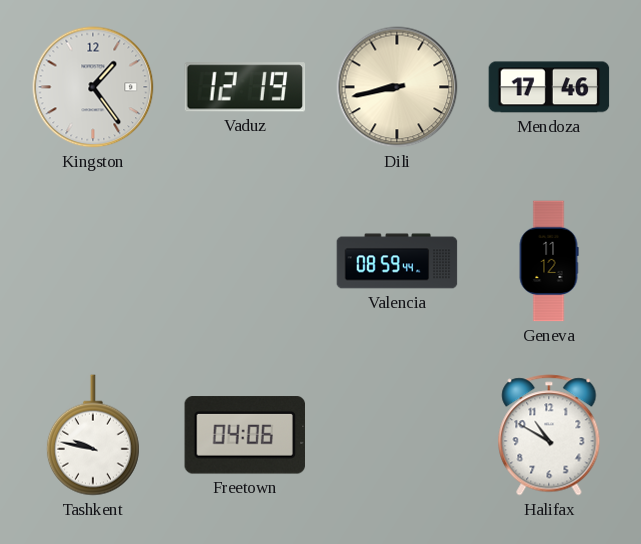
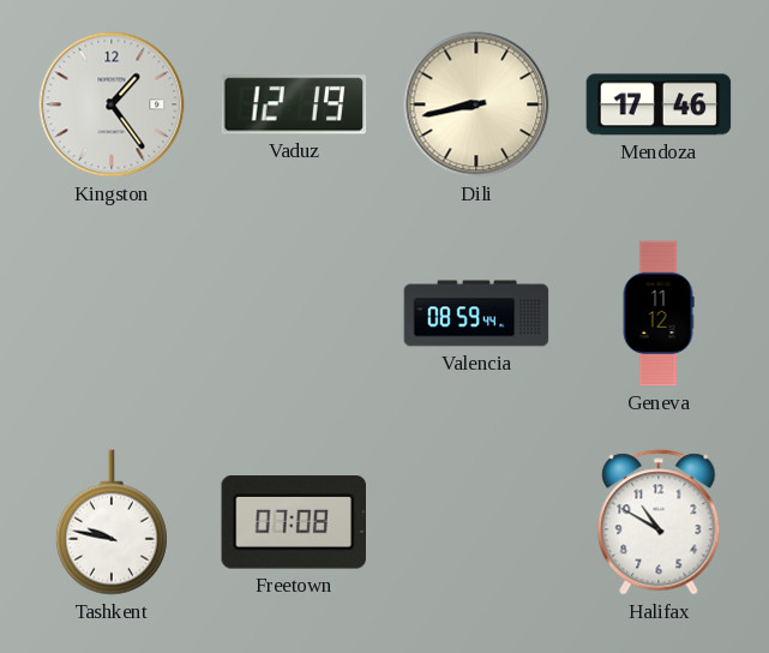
Freetown: 04:06 -> 07:08 (293, 522)
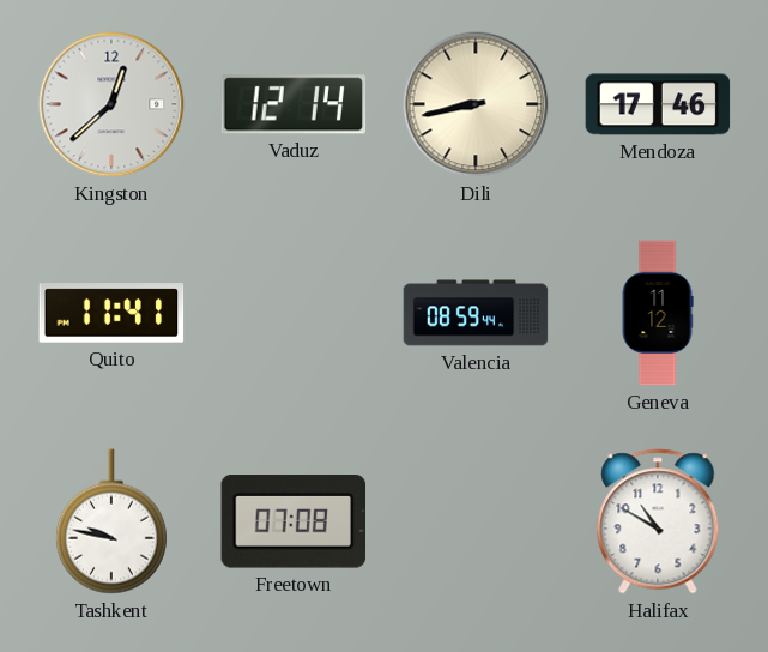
Kingston: 1:24 -> 12:38 (111, 104)
Vaduz: 12:19 -> 12:14 (294, 104)
Quito: none -> 11:41 (111, 313)
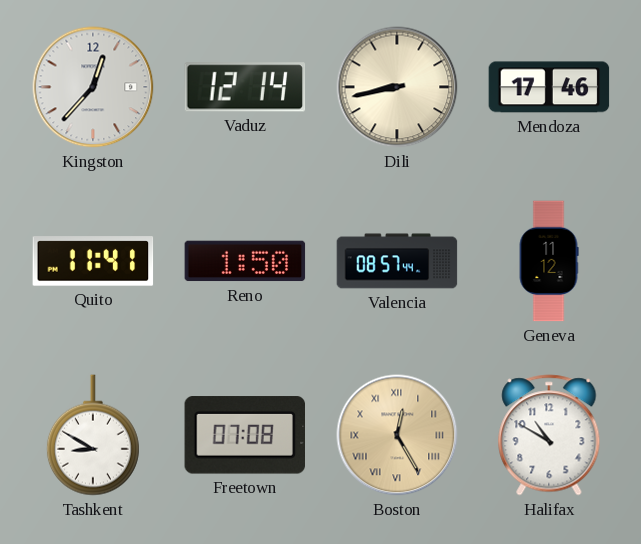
Kingston: 12:38 -> 12:37 (93, 87)
Reno: none -> 1:50 (245, 261)
Valencia: 08:59 -> 08:57 (397, 261)
Tashkent: 9:47 -> 8:50 (93, 435)
Boston: none -> 12:25 (397, 435)
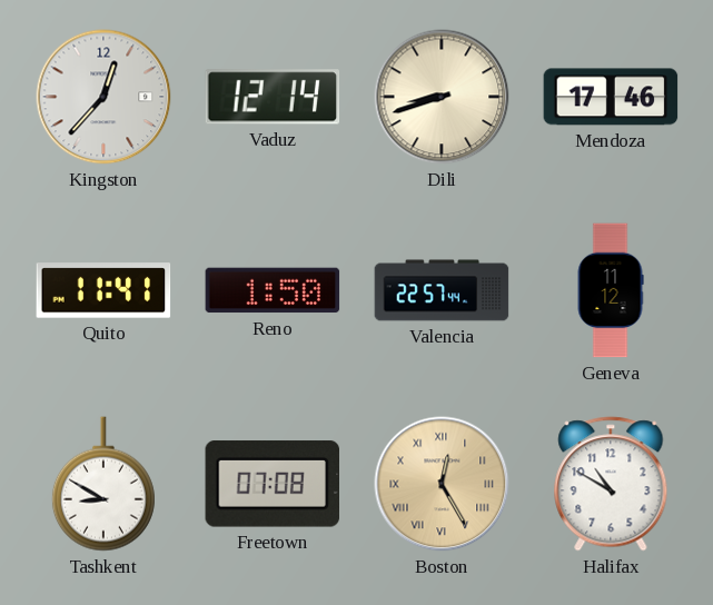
Dili: 8:43 -> 8:42 (442, 97)
Valencia: 08:57 -> 22:57 (442, 290)
